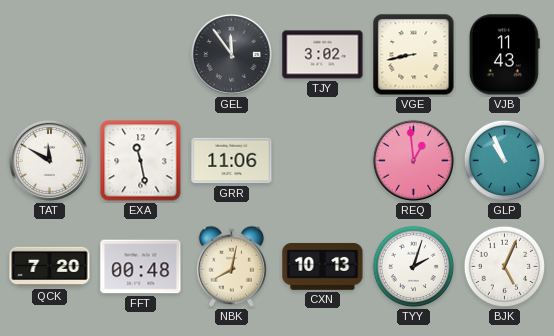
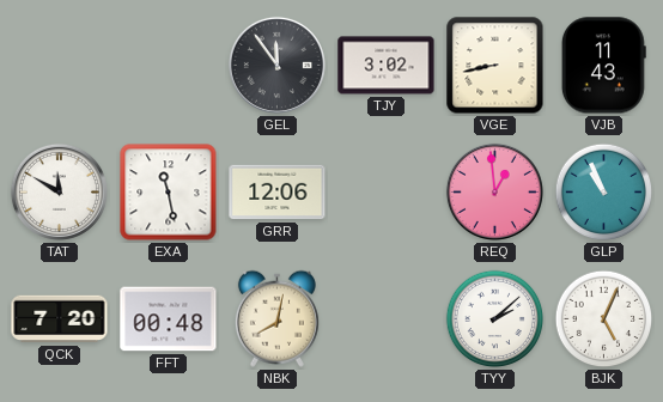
GRR: 11:06 -> 12:06 (278, 193)
CXN: 10:13 -> none (323, 266)
TYY: 2:03 -> 2:08 (495, 319)
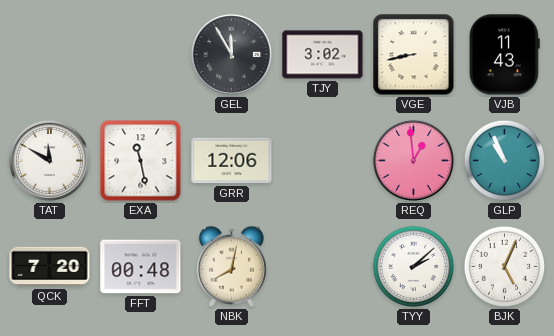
GEL: 11:54 -> 11:55 (231, 54)
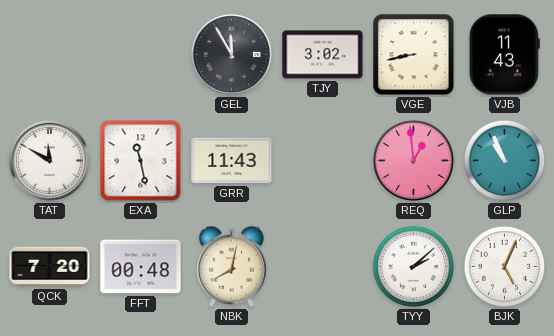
GRR: 12:06 -> 11:43 (232, 161)
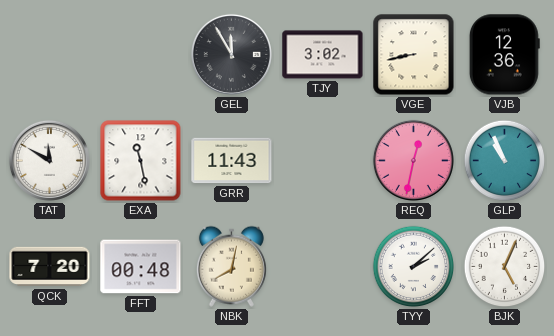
VJB: 11:43 -> 12:36 (504, 55)
REQ: 12:59 -> 12:32 (413, 160)
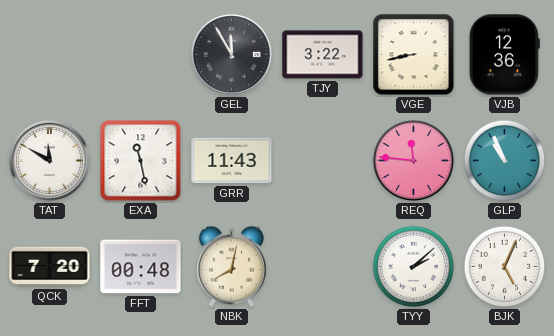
TJY: 3:02 -> 3:22 (323, 55)
REQ: 12:32 -> 11:46 (413, 160)
